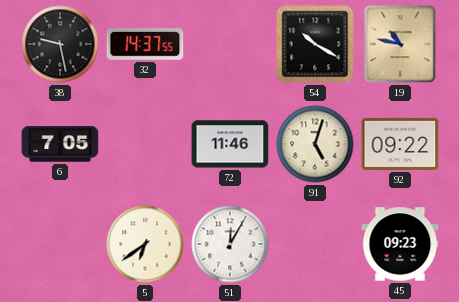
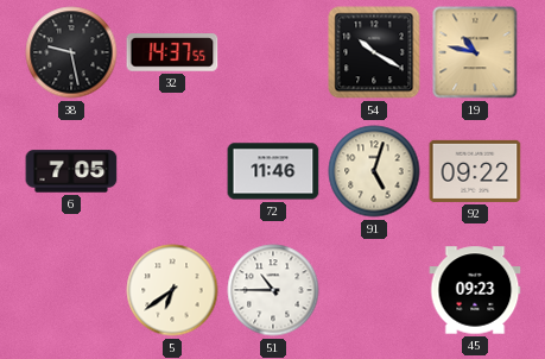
51: 12:05 -> 10:45 (273, 290)
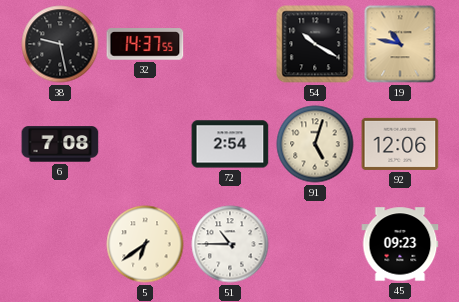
6: 7:05 -> 7:08 (60, 144)
72: 11:46 -> 2:54 (230, 144)
92: 09:22 -> 12:06 (400, 144)
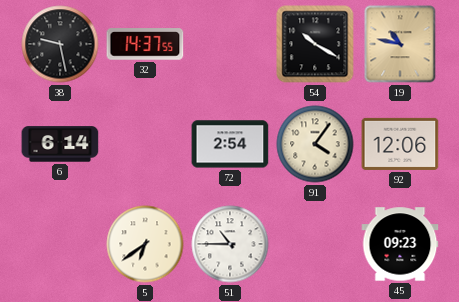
6: 7:08 -> 6:14 (60, 144)
91: 5:03 -> 4:06 (315, 144)
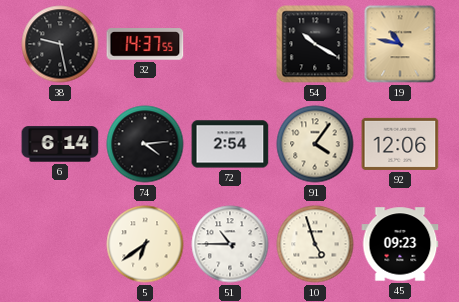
74: none -> 4:14 (145, 144)
10: none -> 4:57 (315, 244)
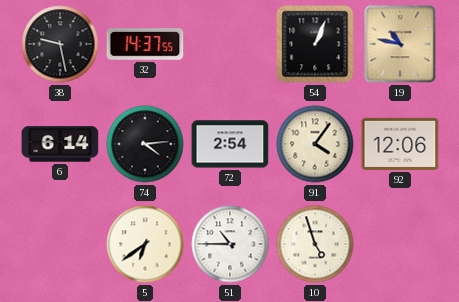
54: 10:20 -> 1:04 (315, 44)
45: 09:23 -> none (400, 244)
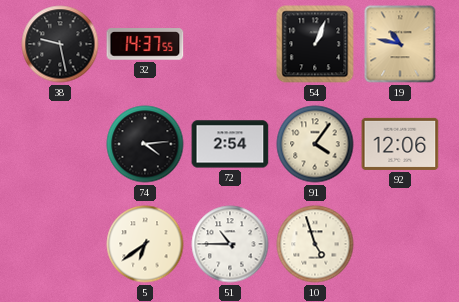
6: 6:14 -> none (60, 144)
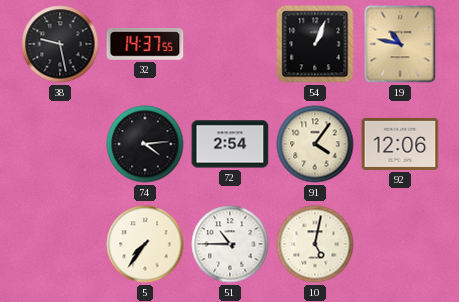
5: 6:39 -> 7:36 (145, 244)
10: 4:57 -> 5:02 (315, 244)
